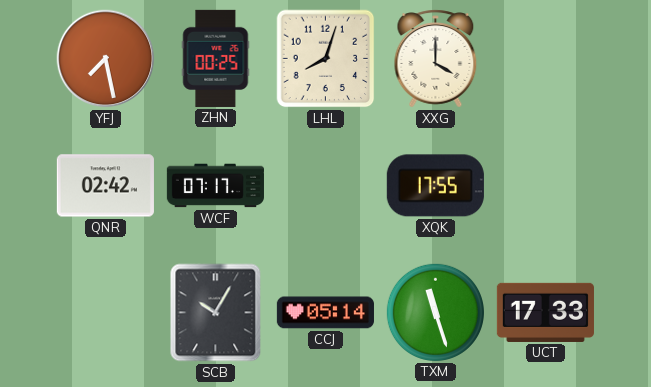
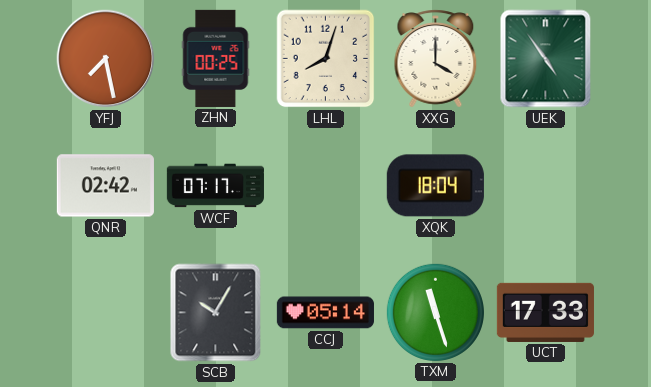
UEK: none -> 4:54 (546, 59)
XQK: 17:55 -> 18:04 (435, 186)
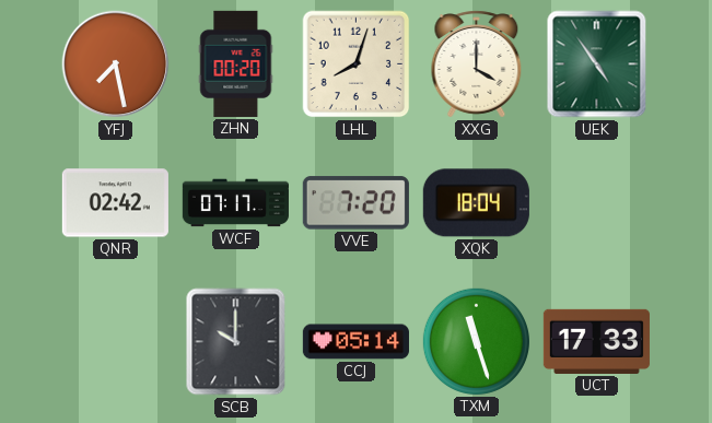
ZHN: 00:25 -> 00:20 (236, 63)
VVE: none -> 7:20 (355, 203)
SCB: 10:05 -> 10:00 (236, 342)
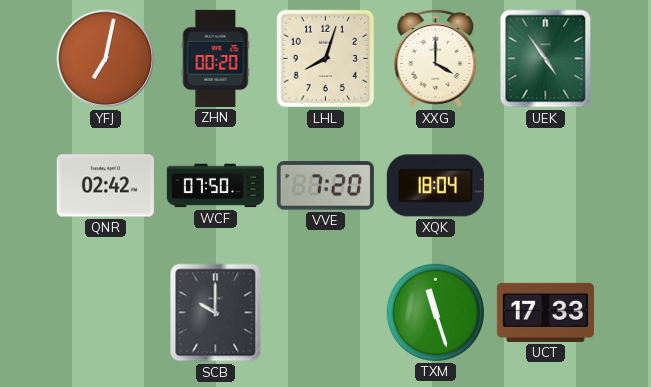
YFJ: 7:28 -> 7:02 (106, 59)
WCF: 07:17 -> 07:50 (215, 186)
CCJ: 05:14 -> none (355, 342)
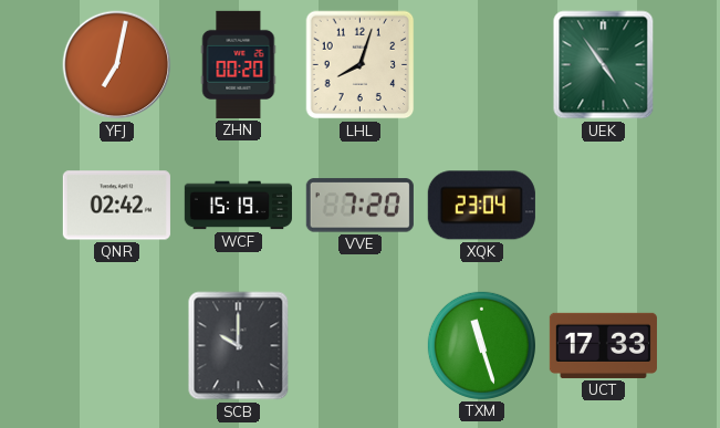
XXG: 4:00 -> none (436, 59)
WCF: 07:50 -> 15:19 (238, 206)
XQK: 18:04 -> 23:04 (481, 206)
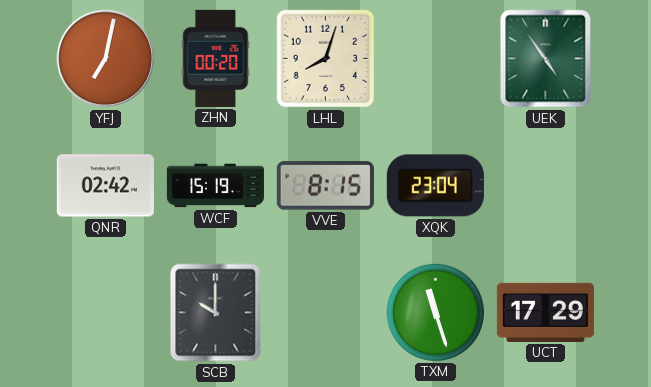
VVE: 7:20 -> 8:15 (325, 186)
UCT: 17:33 -> 17:29 (545, 312)
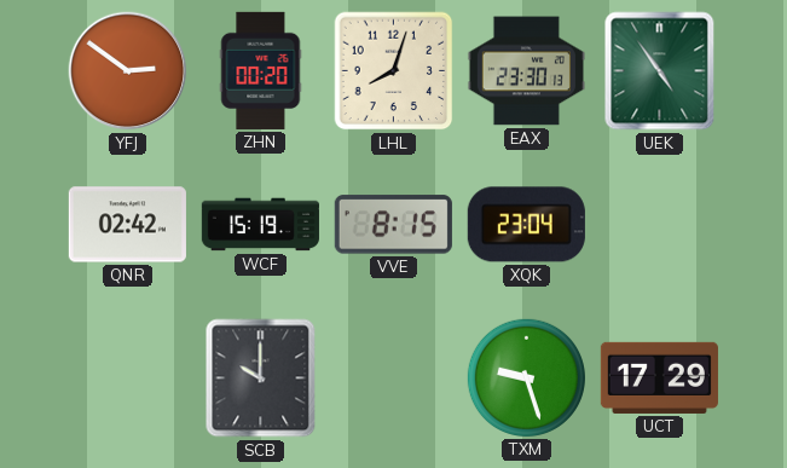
YFJ: 7:02 -> 2:51 (128, 71)
EAX: none -> 23:30 (526, 71)
TXM: 11:27 -> 9:27 (526, 377)
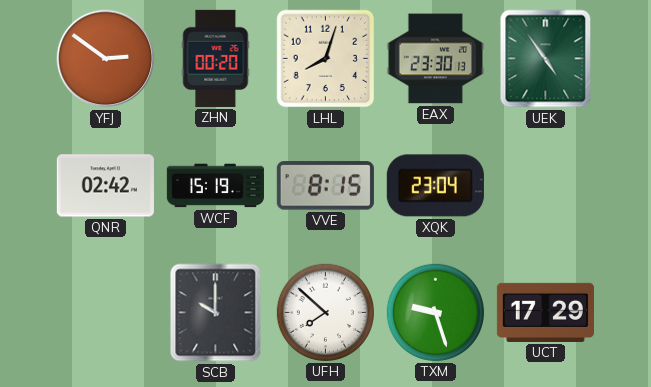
UFH: none -> 7:52 (325, 312)
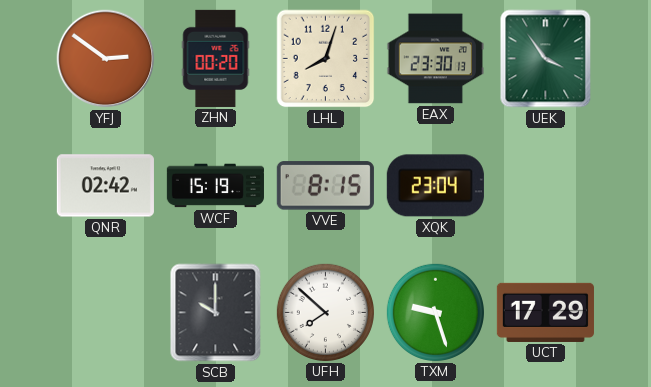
UEK: 4:54 -> 3:54 (546, 59)
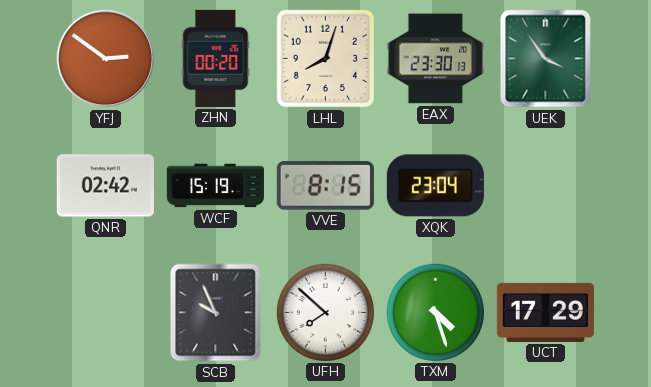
SCB: 10:00 -> 9:56 (216, 313)
TXM: 9:27 -> 4:27 (435, 312)
